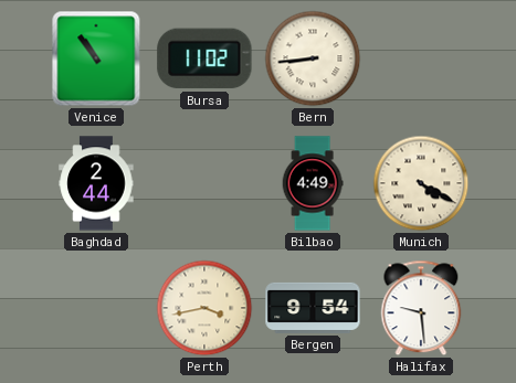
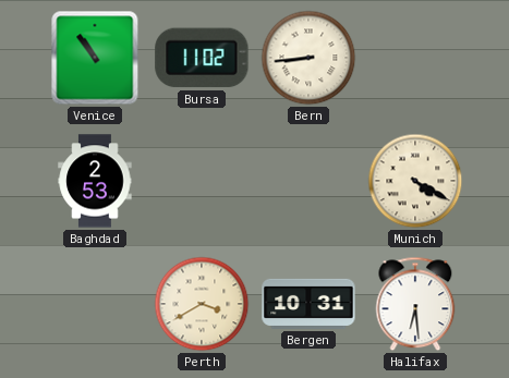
Baghdad: 2:44 -> 2:53 (95, 181)
Bilbao: 4:49 -> none (313, 183)
Perth: 3:43 -> 3:40 (202, 304)
Bergen: 9:54 -> 10:31 (308, 304)
Halifax: 9:29 -> 6:29 (415, 304)
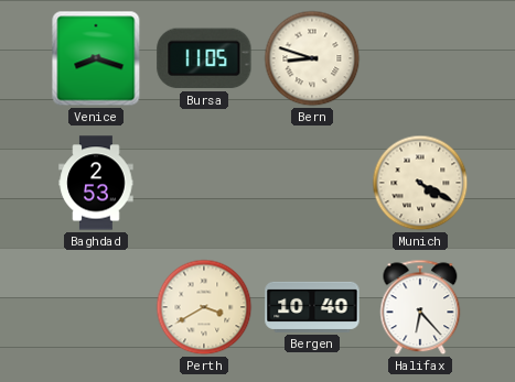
Venice: 10:54 -> 8:18 (96, 58)
Bursa: 11:02 -> 11:05 (204, 58)
Bern: 8:44 -> 8:48 (312, 58)
Bergen: 10:31 -> 10:40 (312, 307)
Halifax: 6:29 -> 6:23 (420, 307)
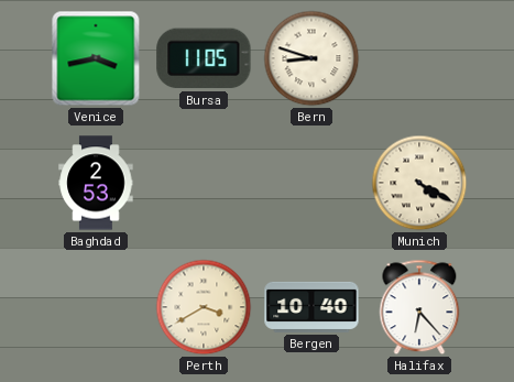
Venice: 8:18 -> 3:43 (96, 58)
